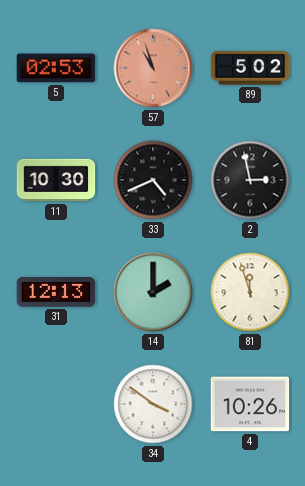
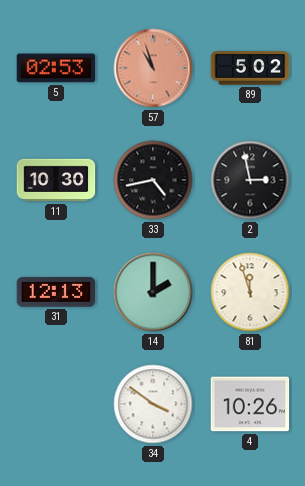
33: 4:41 -> 4:43 (153, 180)
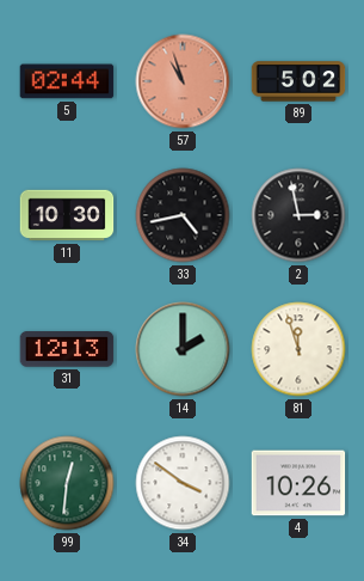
5: 02:53 -> 02:44 (67, 81)
99: none -> 12:31 (67, 483)
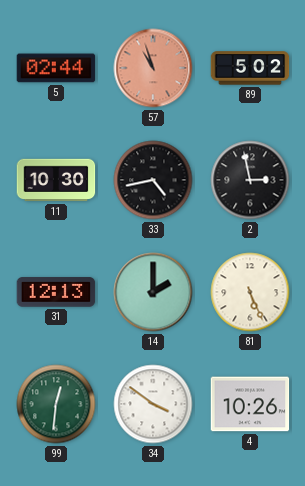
81: 11:57 -> 5:26 (250, 292)
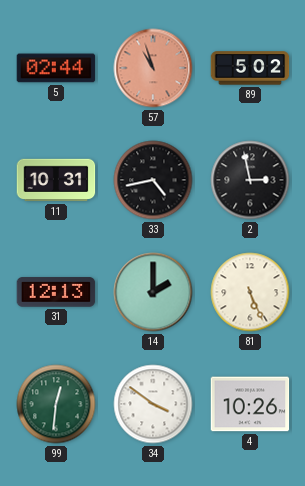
11: 10:30 -> 10:31 (56, 180)
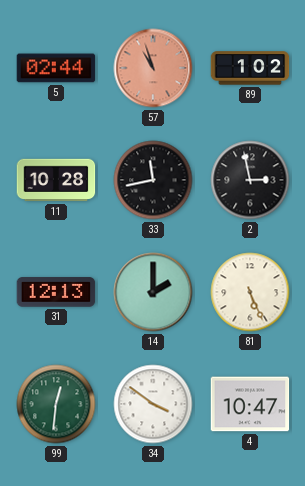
89: 5:02 -> 1:02 (250, 68)
11: 10:31 -> 10:28 (56, 180)
33: 4:43 -> 11:43 (153, 180)
4: 10:26 -> 10:47 (250, 404)
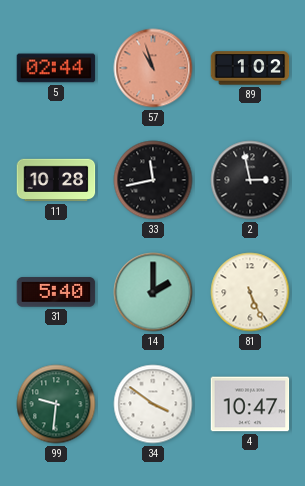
31: 12:13 -> 5:40 (56, 292)
99: 12:31 -> 9:31 (56, 404)
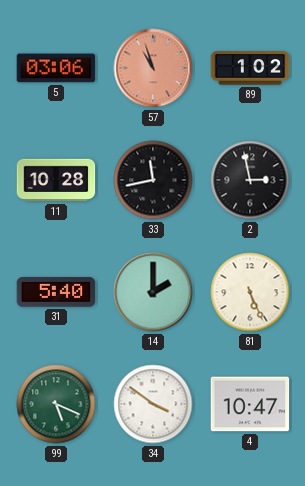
5: 02:44 -> 03:06 (56, 68)
99: 9:31 -> 5:19 (56, 404)
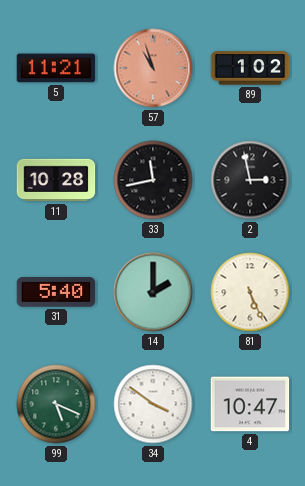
5: 03:06 -> 11:21 (56, 68)
